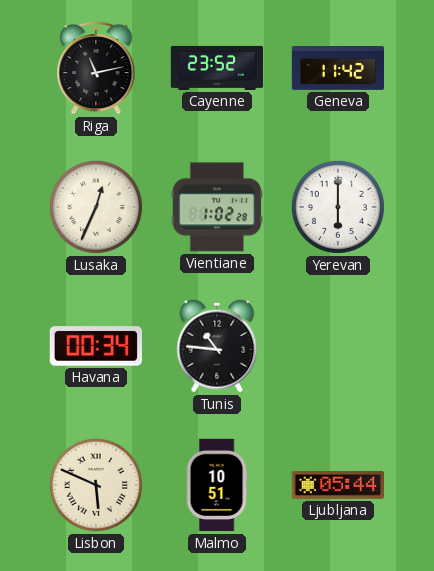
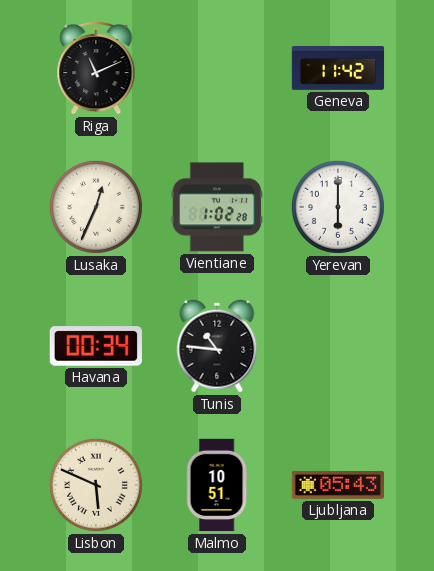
Riga: 11:13 -> 11:11 (96, 68)
Cayenne: 23:52 -> none (217, 68)
Ljubljana: 05:44 -> 05:43 (337, 485)
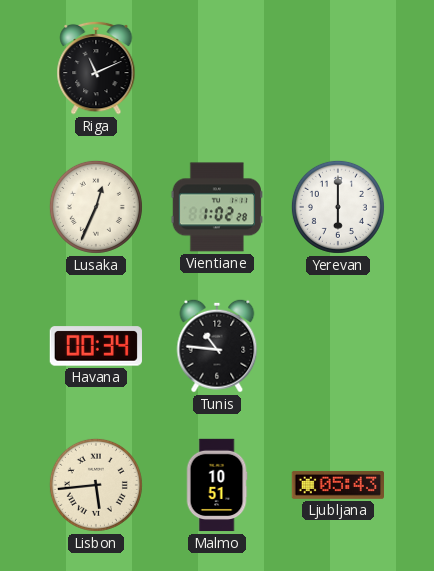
Geneva: 11:42 -> none (338, 69)
Lisbon: 5:49 -> 5:44 (96, 485)
